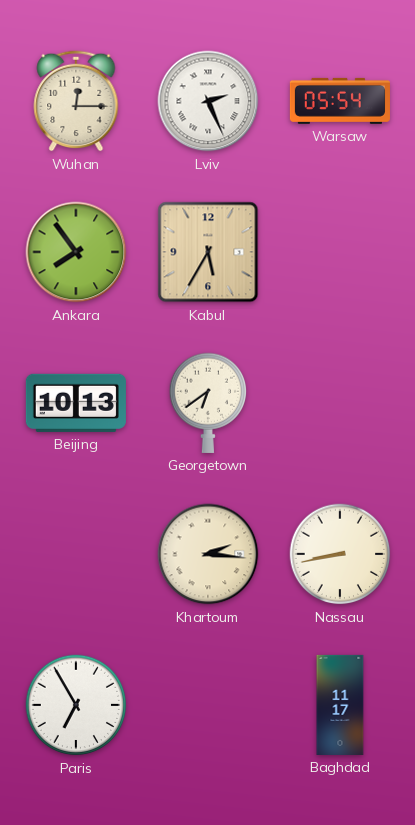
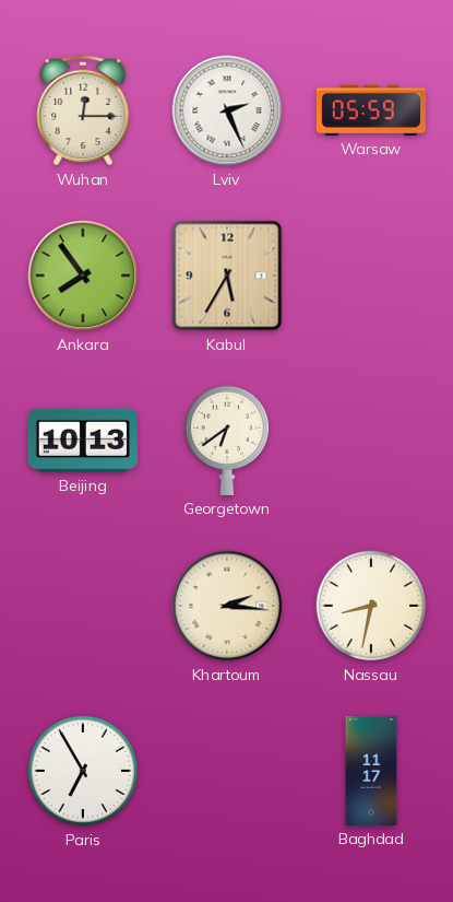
Warsaw: 05:54 -> 05:59 (371, 110)
Nassau: 8:43 -> 8:32 (371, 606)
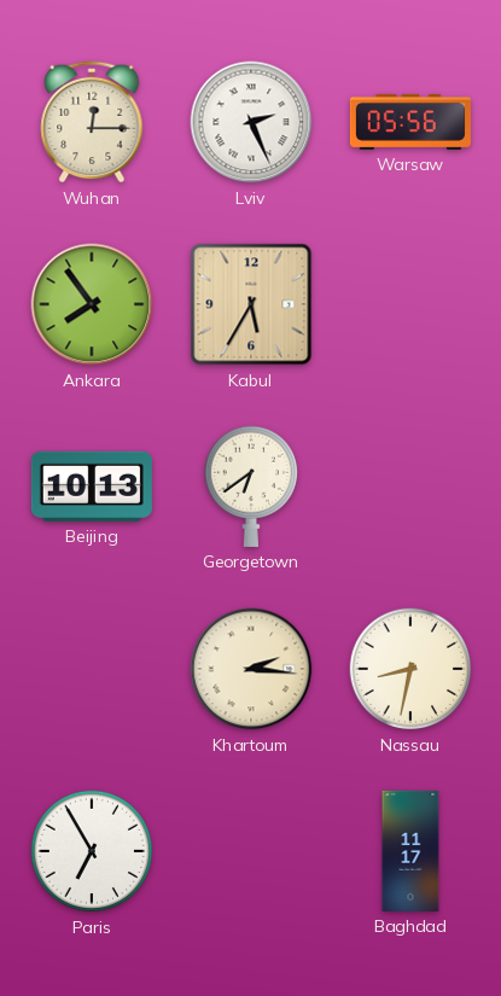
Warsaw: 05:59 -> 05:56 (410, 122)
